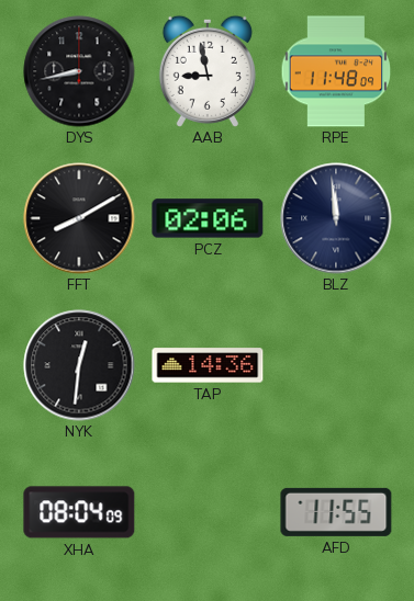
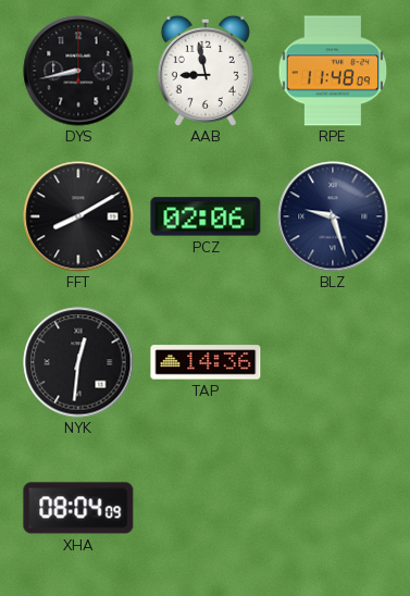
BLZ: 11:59 -> 9:27 (333, 216)
AFD: 11:55 -> none (336, 512)
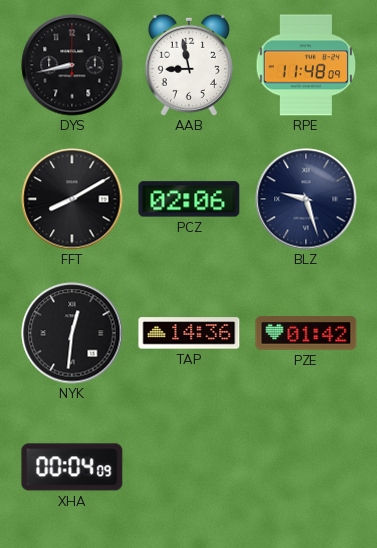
PZE: none -> 01:42 (306, 333)
XHA: 08:04 -> 00:04 (72, 467)
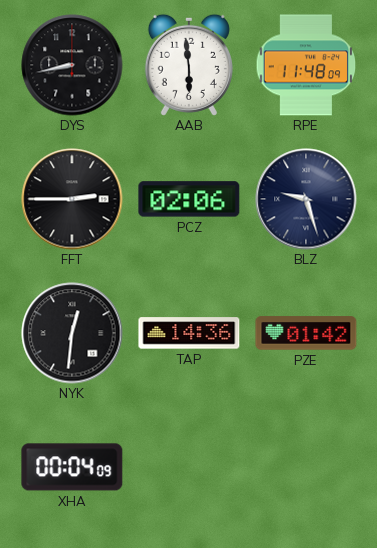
AAB: 8:58 -> 5:59 (189, 65)
FFT: 8:10 -> 2:45 (72, 199)
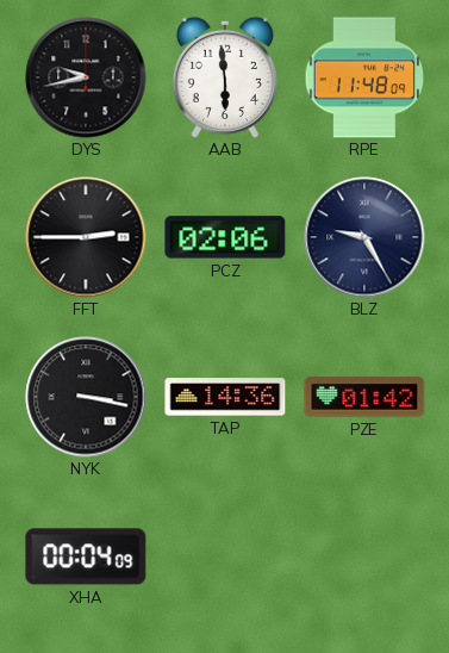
DYS: 8:43 -> 9:43 (86, 77)
BLZ: 9:27 -> 9:25 (364, 237)
NYK: 12:31 -> 3:17 (86, 397)
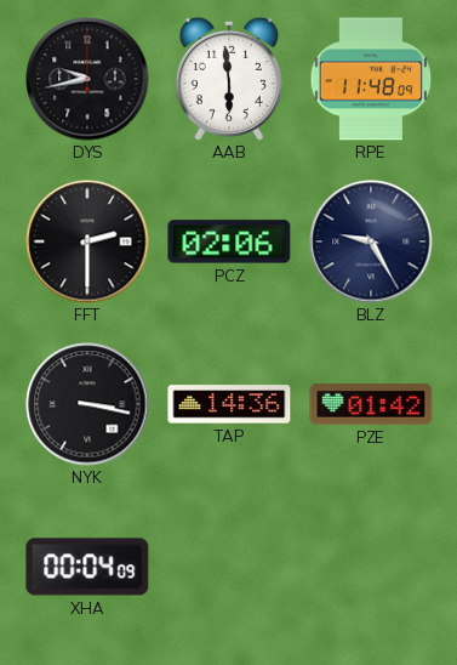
FFT: 2:45 -> 2:30 (87, 241)
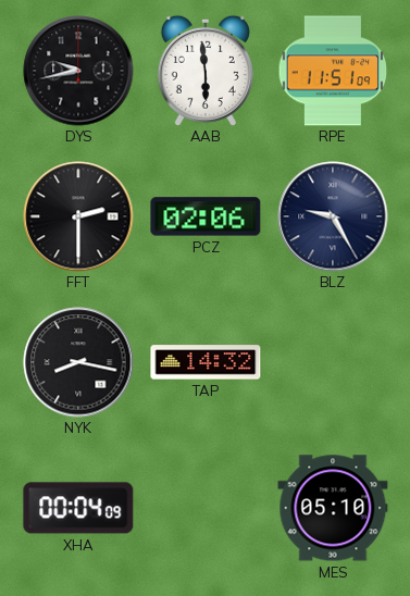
RPE: 11:48 -> 11:51 (333, 71)
NYK: 3:17 -> 8:17 (78, 362)
TAP: 14:36 -> 14:32 (206, 362)
PZE: 01:42 -> none (371, 404)
MES: none -> 05:10 (333, 508)
